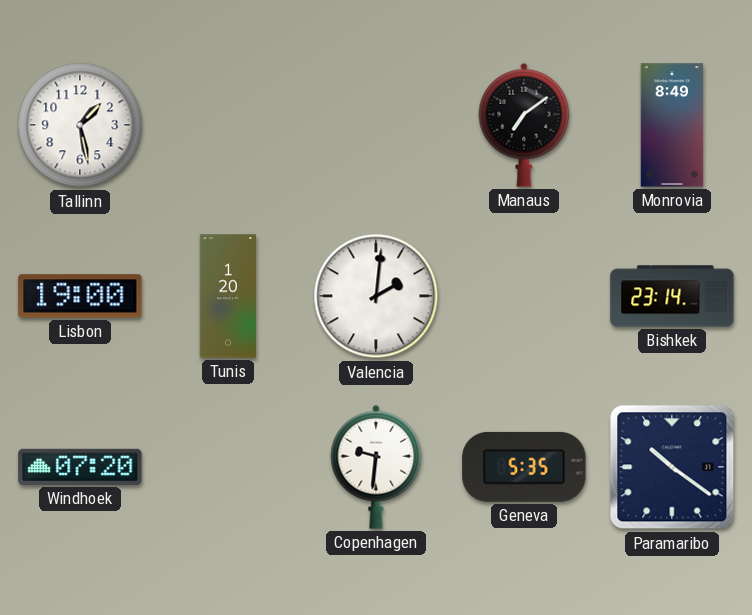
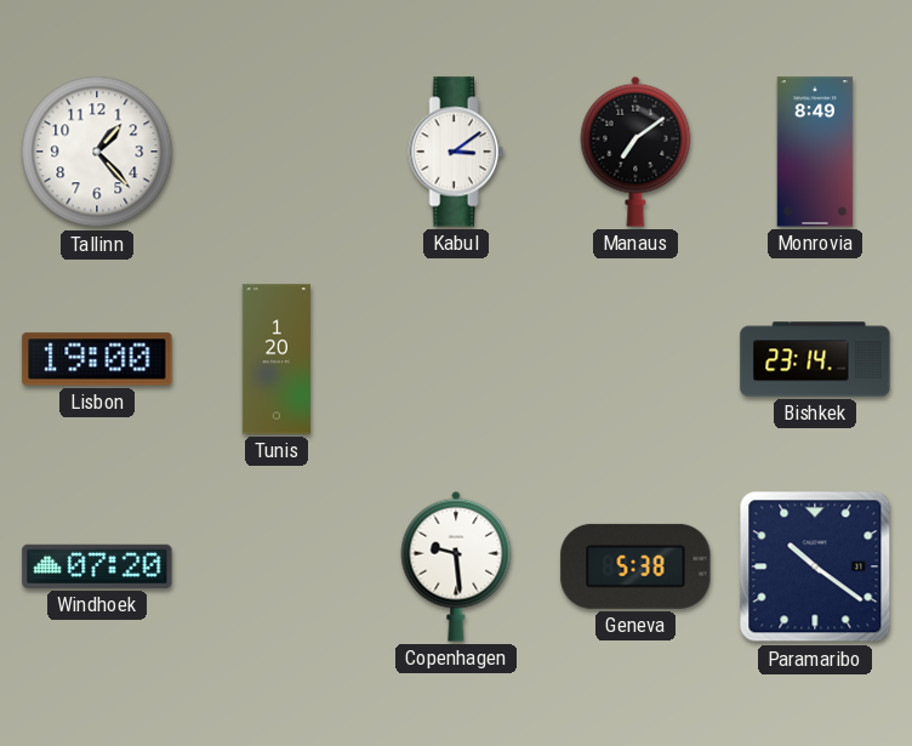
Tallinn: 1:28 -> 1:23 (97, 152)
Kabul: none -> 3:09 (456, 152)
Valencia: 2:01 -> none (376, 296)
Copenhagen: 9:31 -> 9:29 (456, 566)
Geneva: 5:35 -> 5:38 (635, 566)
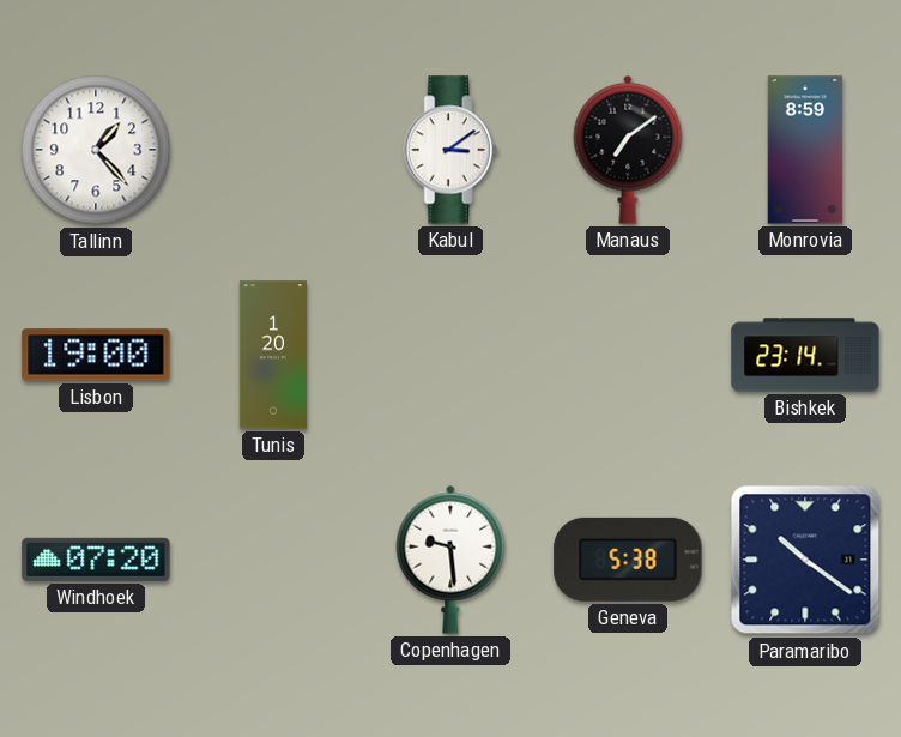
Monrovia: 8:49 -> 8:59 (805, 150)
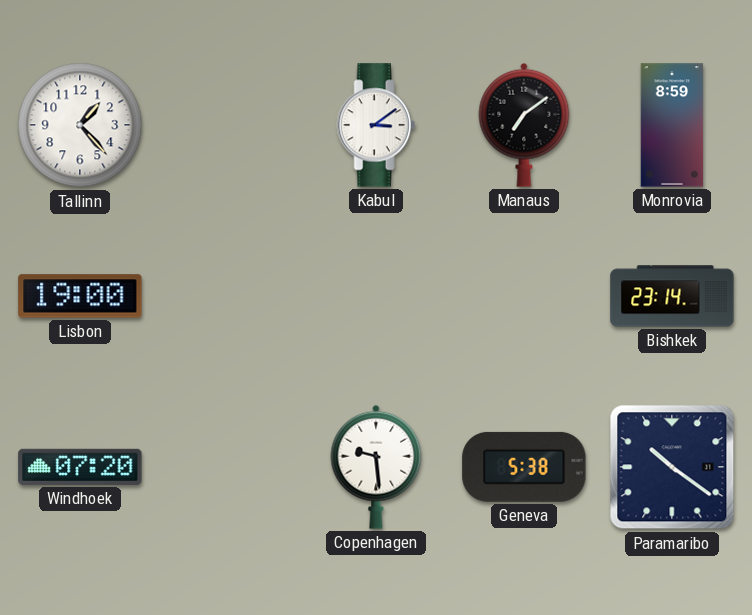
Tunis: 1:20 -> none (272, 355)
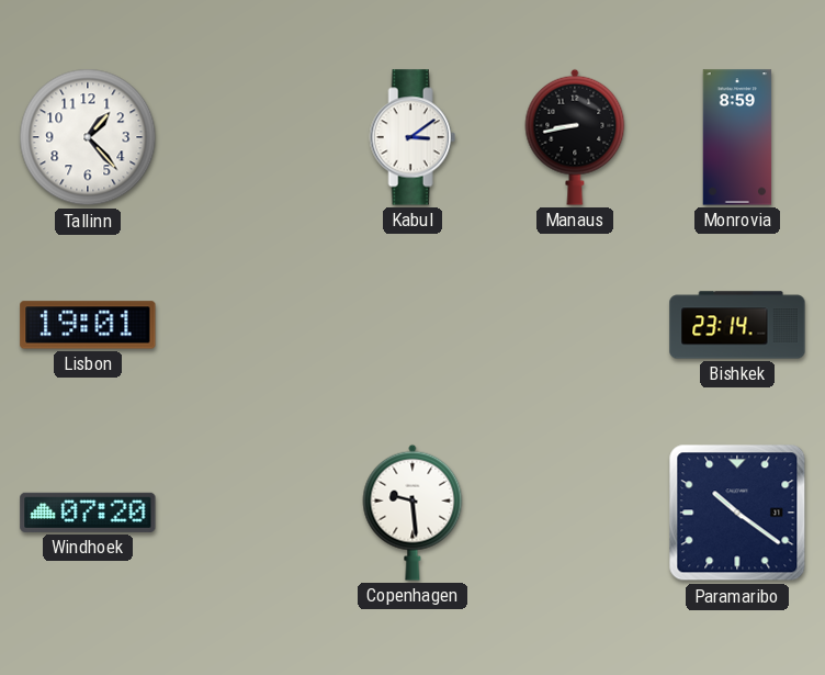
Manaus: 7:09 -> 8:43 (575, 137)
Lisbon: 19:00 -> 19:01 (88, 325)
Geneva: 5:38 -> none (524, 467)
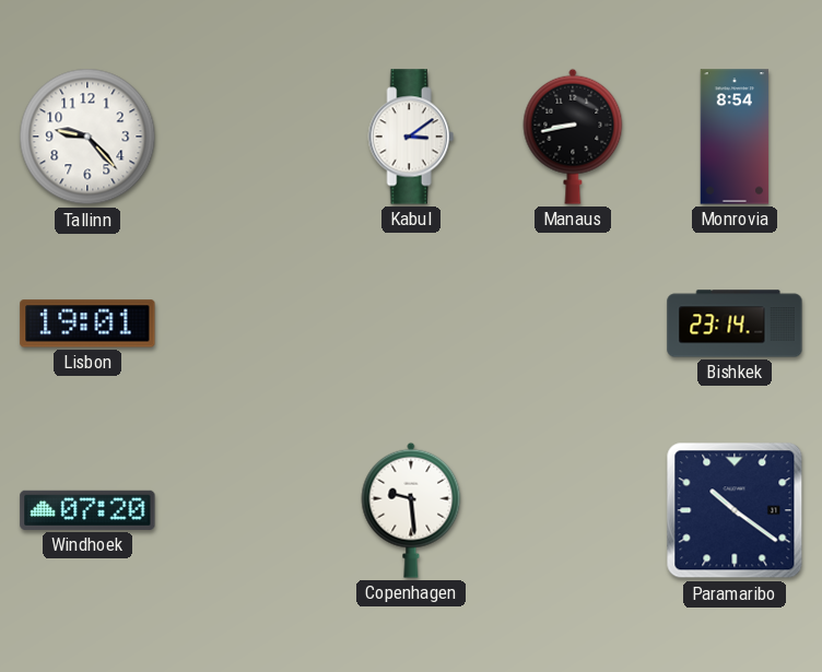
Tallinn: 1:23 -> 9:23 (87, 137)
Monrovia: 8:59 -> 8:54 (735, 137)
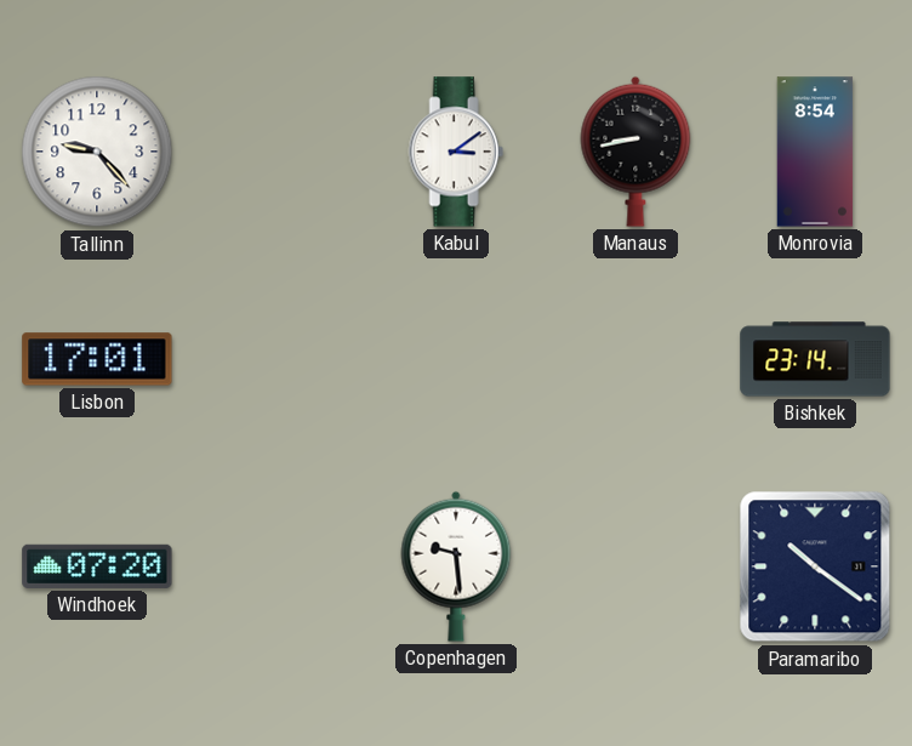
Lisbon: 19:01 -> 17:01 (97, 359)
